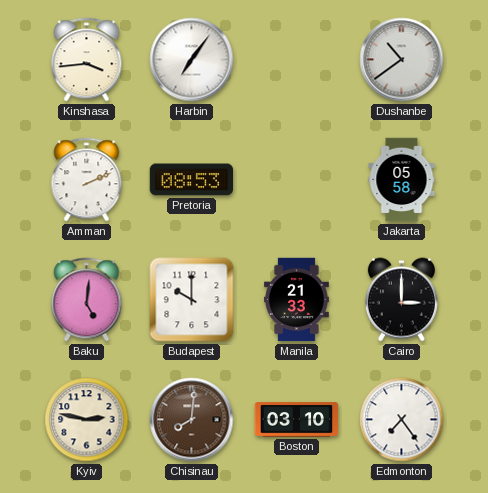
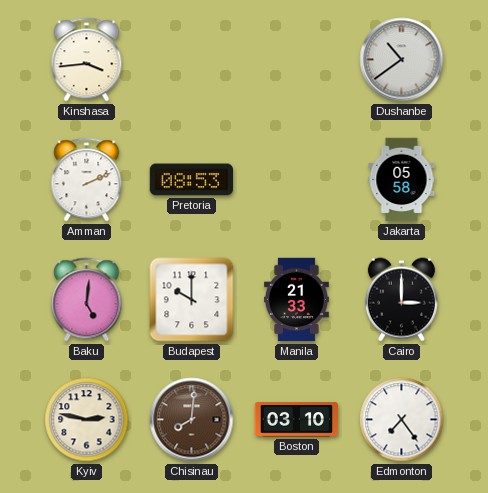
Harbin: 7:06 -> none (192, 60)
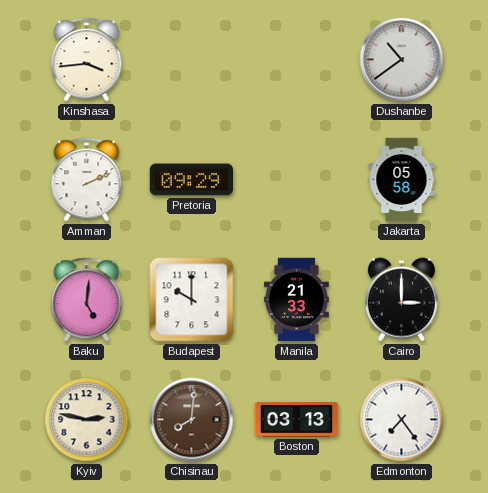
Pretoria: 08:53 -> 09:29 (192, 180)
Boston: 03:10 -> 03:13 (297, 420)
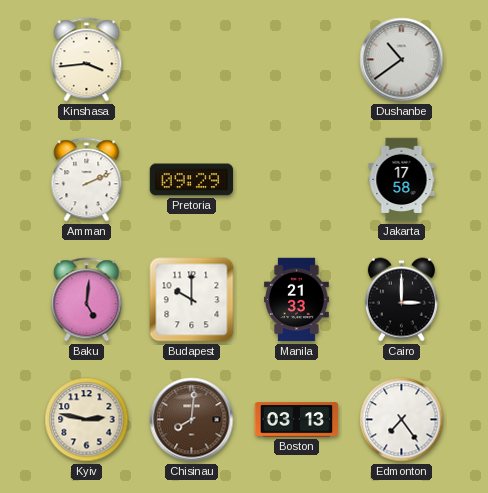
Jakarta: 05:58 -> 17:58 (402, 180)
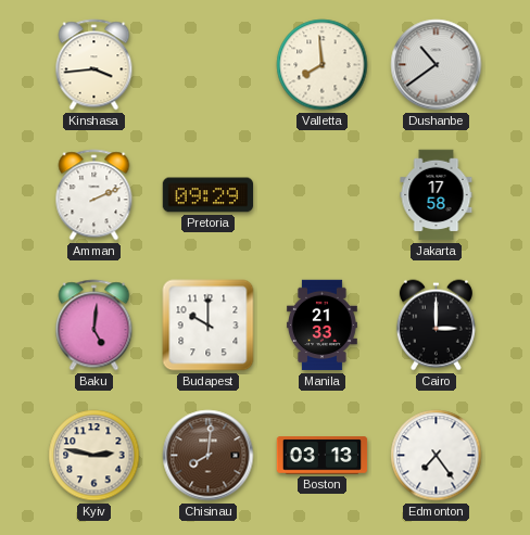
Valletta: none -> 7:59 (323, 65)
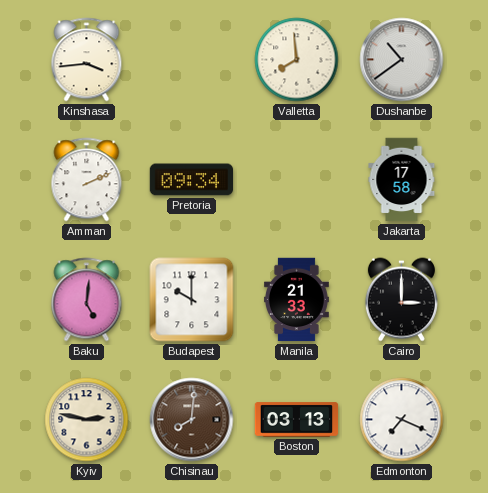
Pretoria: 09:29 -> 09:34 (192, 180)
Edmonton: 7:24 -> 7:19 (402, 420)
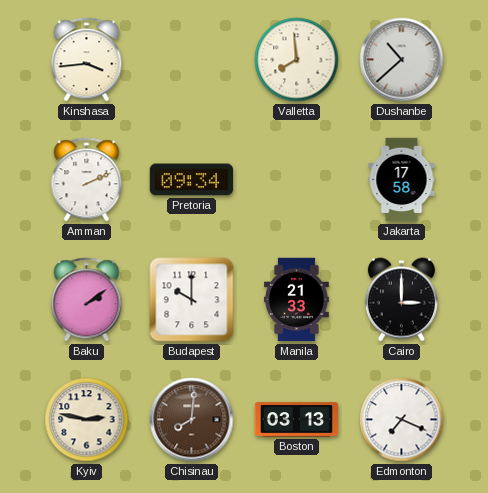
Dushanbe: 10:39 -> 10:38 (402, 60)
Baku: 5:01 -> 2:09 (87, 300)
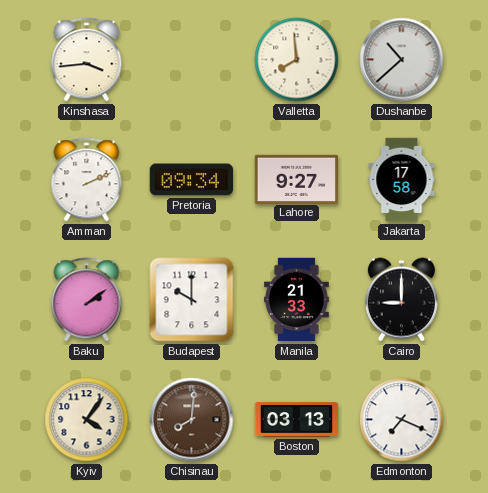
Lahore: none -> 9:27 (297, 179)
Cairo: 3:00 -> 9:00 (401, 300)
Kyiv: 2:47 -> 4:06 (87, 420)
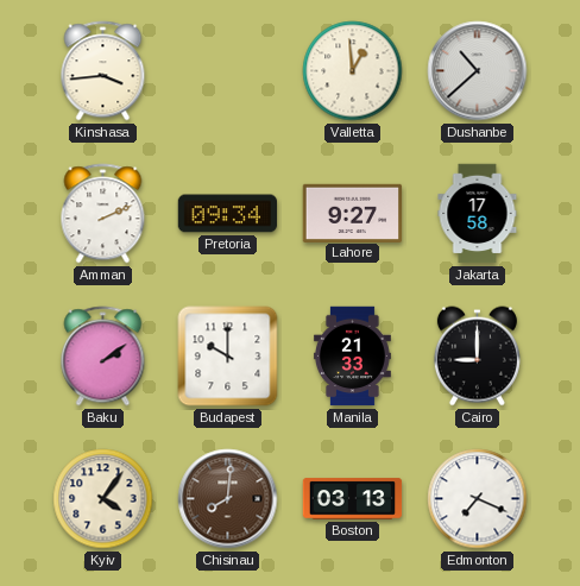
Valletta: 7:59 -> 12:59 (353, 71)
